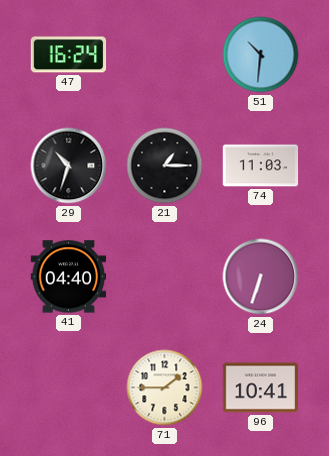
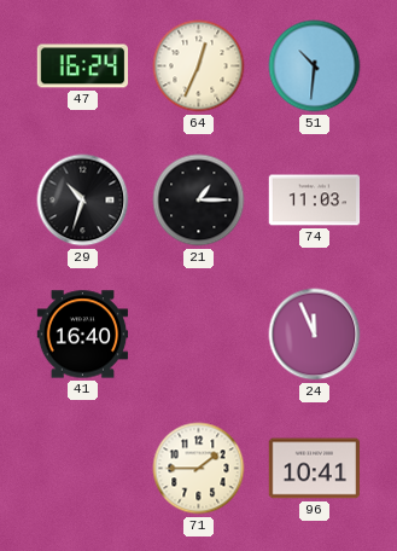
64: none -> 12:34 (199, 66)
41: 04:40 -> 16:40 (83, 335)
24: 6:33 -> 11:56 (315, 335)
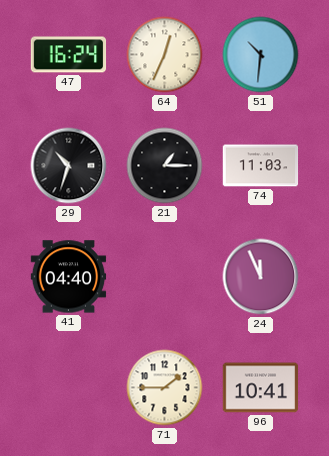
41: 16:40 -> 04:40 (69, 277)
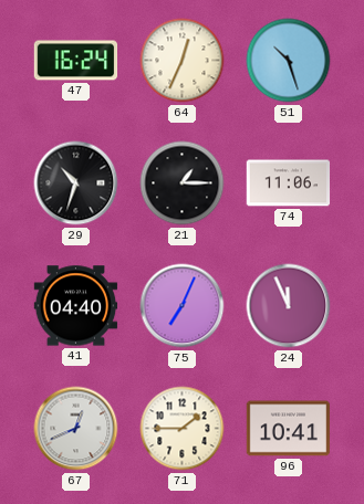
51: 10:31 -> 10:27 (289, 61)
74: 11:03 -> 11:06 (289, 183)
75: none -> 7:04 (183, 306)
67: none -> 12:41 (76, 429)
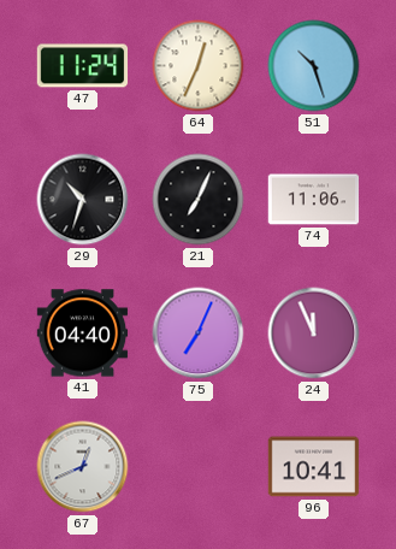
47: 16:24 -> 11:24 (83, 66)
21: 1:15 -> 7:04 (199, 200)
71: 1:45 -> none (183, 429)
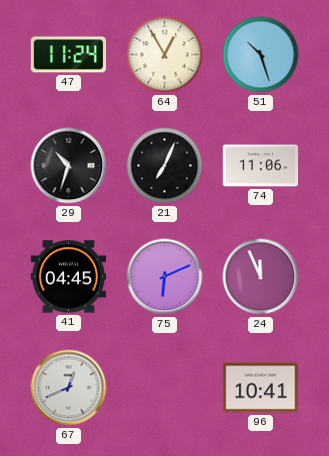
64: 12:34 -> 12:55 (165, 55)
41: 04:40 -> 04:45 (69, 277)
75: 7:04 -> 6:11 (165, 277)
